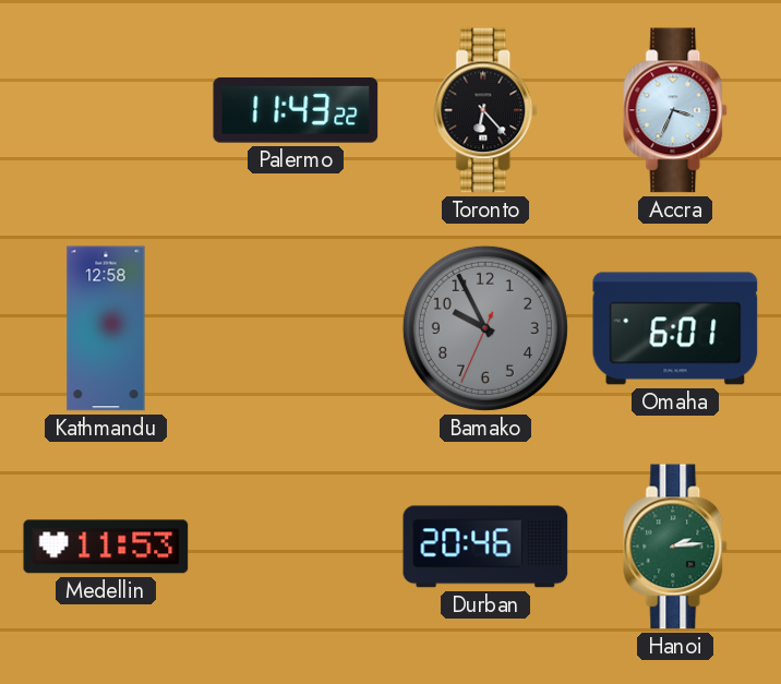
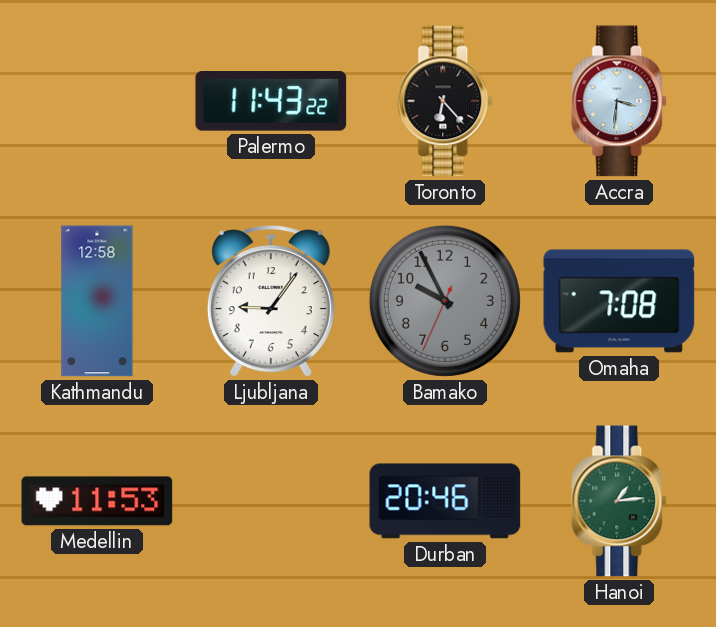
Accra: 3:34 -> 3:31 (620, 101)
Ljubljana: none -> 9:06 (271, 302)
Omaha: 6:01 -> 7:08 (619, 301)
Hanoi: 2:14 -> 1:14 (620, 501)
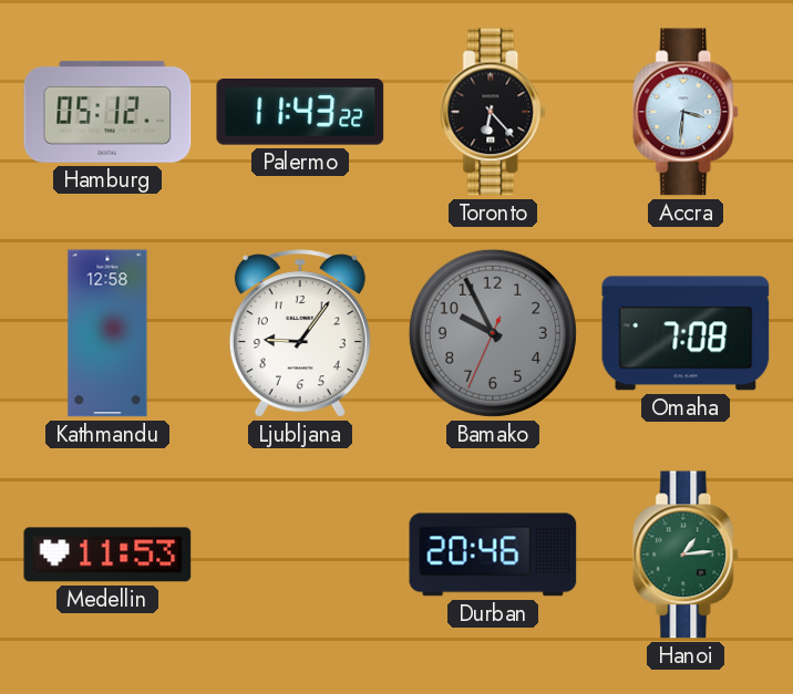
Hamburg: none -> 05:12 (107, 112)
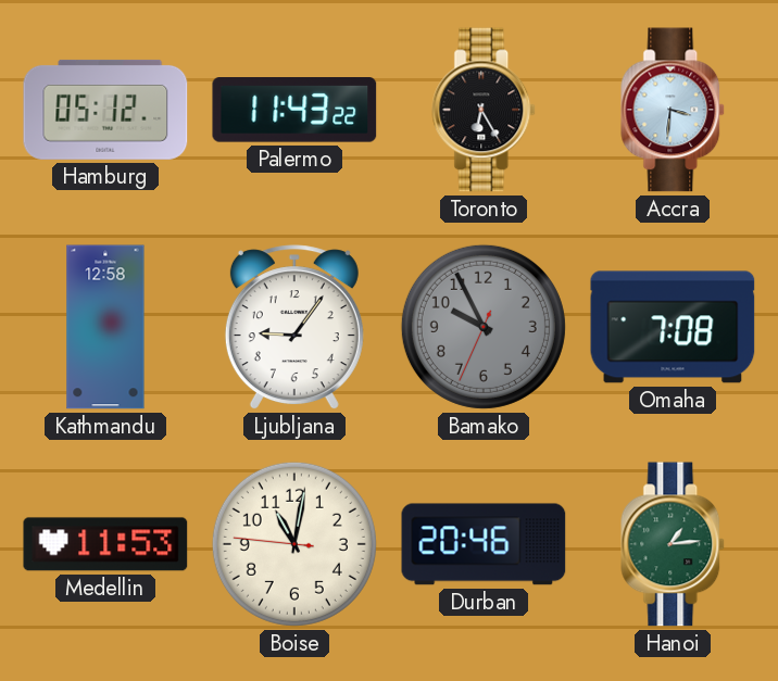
Toronto: 6:23 -> 6:25 (485, 110)
Boise: none -> 11:01 (294, 544)
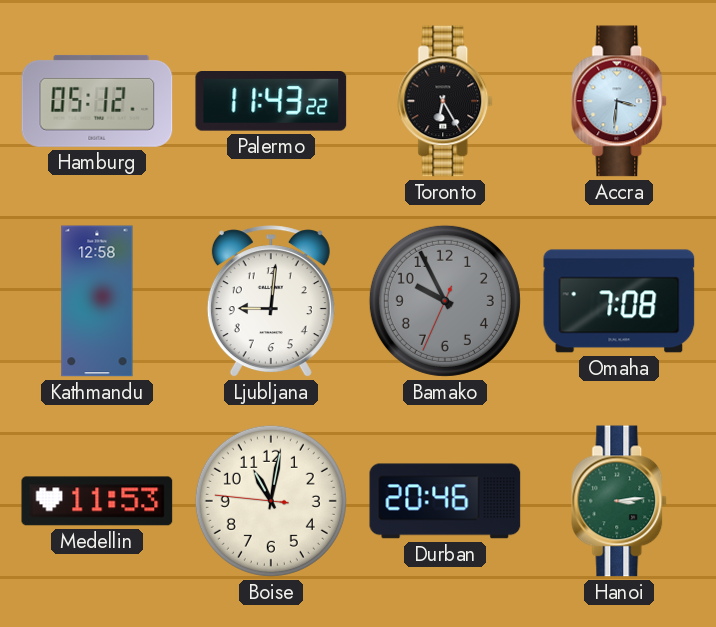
Ljubljana: 9:06 -> 9:01 (271, 302)
Hanoi: 1:14 -> 3:14 (620, 501)
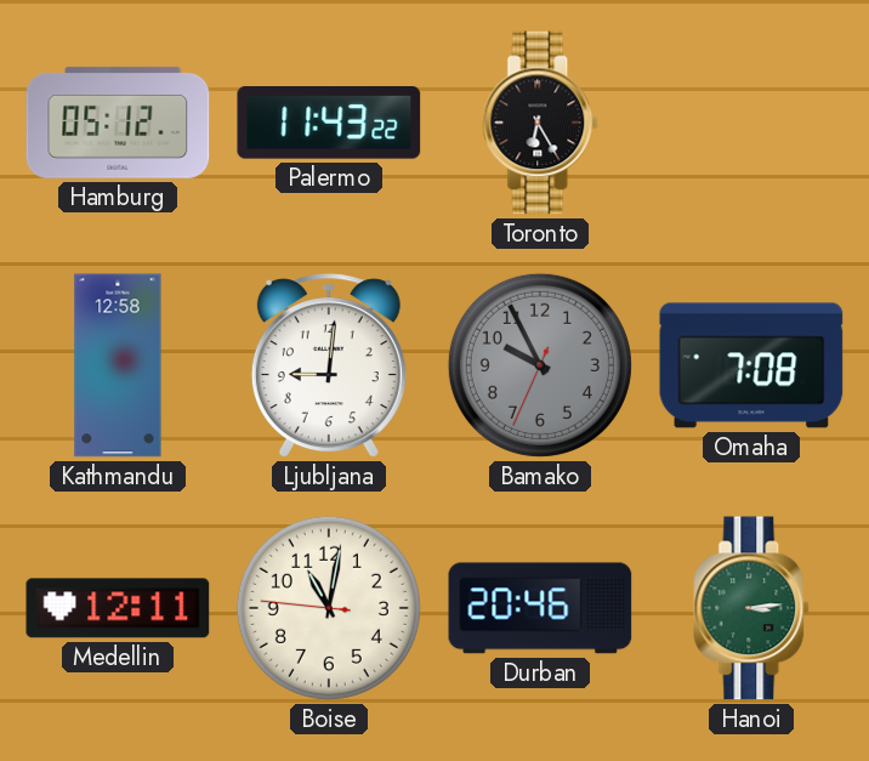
Accra: 3:31 -> none (620, 101)
Medellin: 11:53 -> 12:11 (118, 608)
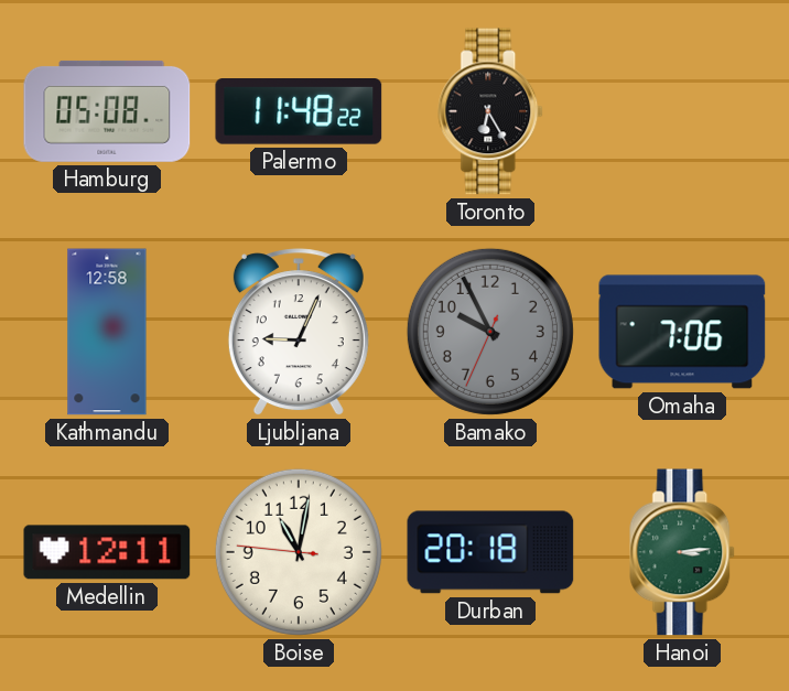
Hamburg: 05:12 -> 05:08 (107, 111)
Palermo: 11:43 -> 11:48 (299, 111)
Ljubljana: 9:01 -> 9:04 (299, 333)
Omaha: 7:08 -> 7:06 (682, 332)
Durban: 20:46 -> 20:18 (490, 552)
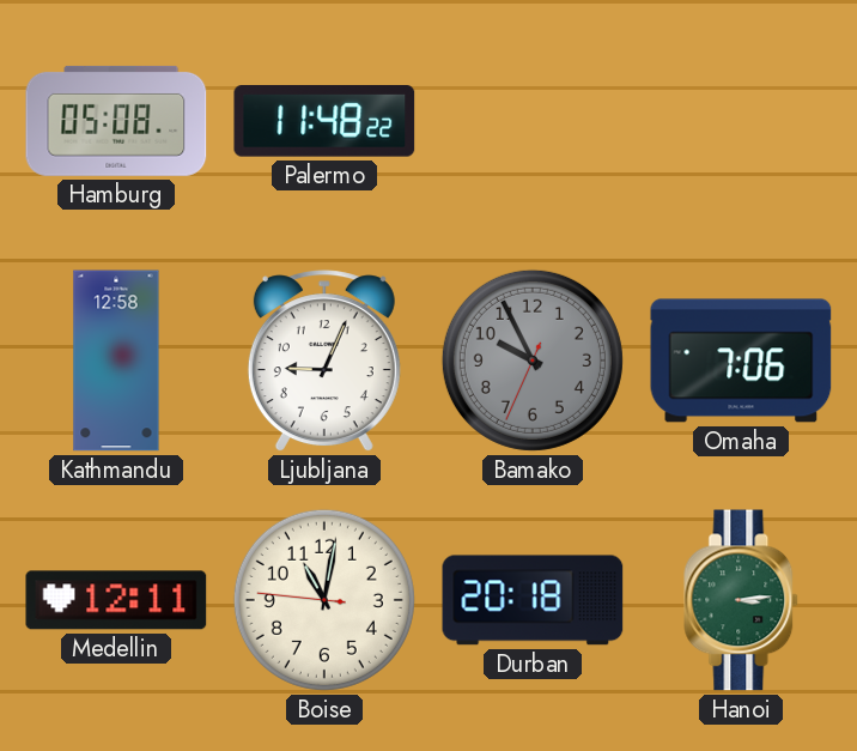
Toronto: 6:25 -> none (491, 111)
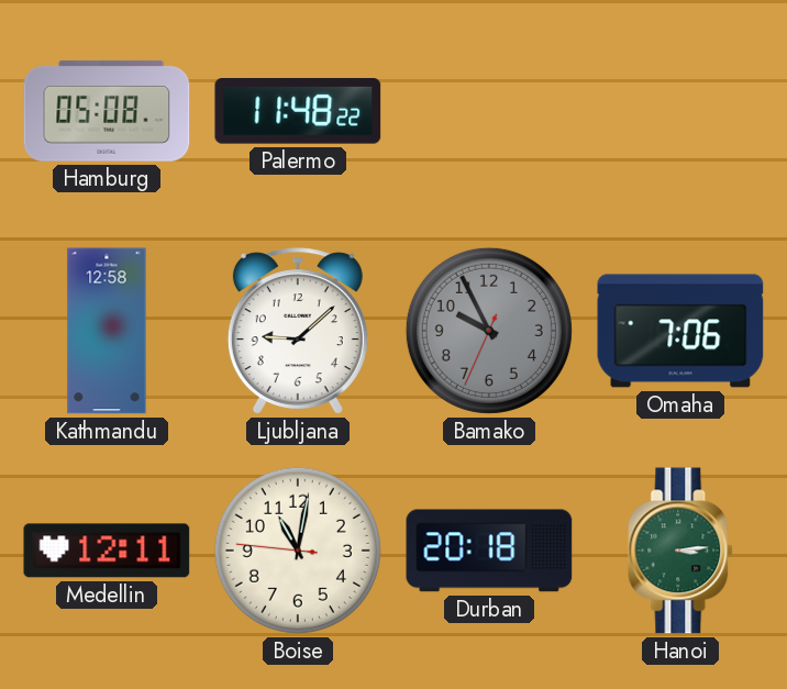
Ljubljana: 9:04 -> 9:08 (298, 332)
